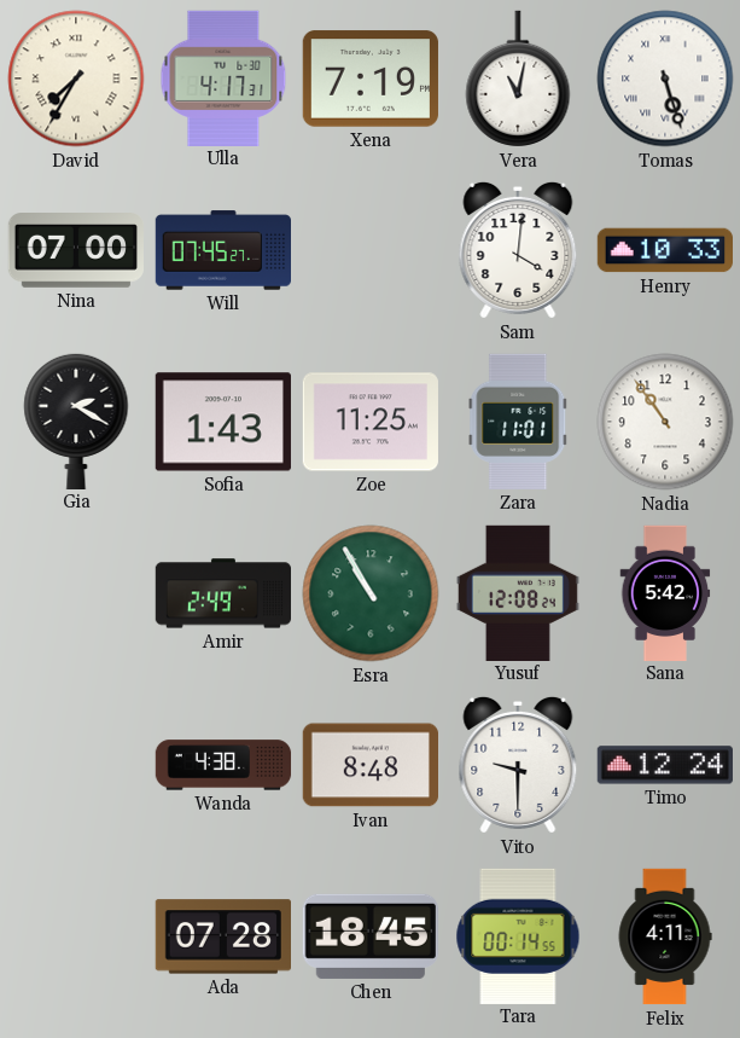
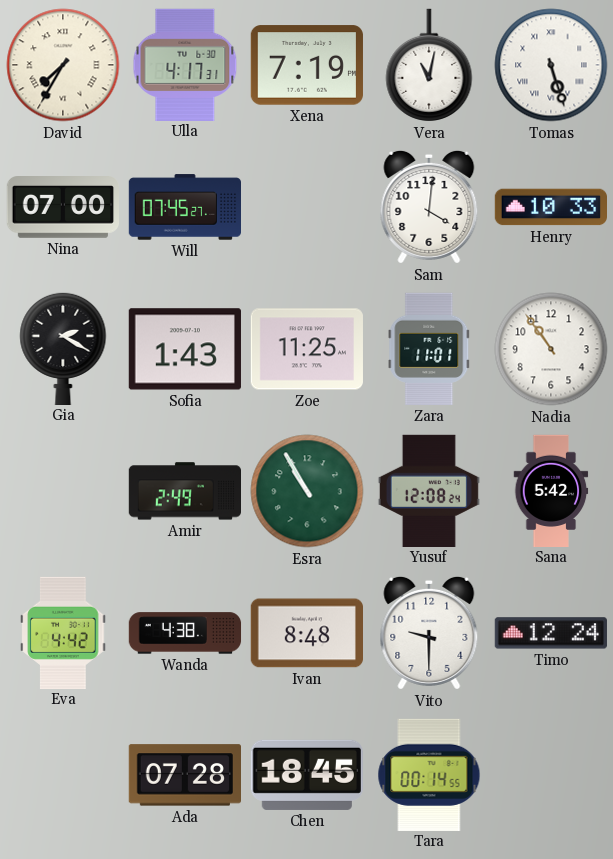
Eva: none -> 4:42 (63, 632)
Felix: 4:11 -> none (665, 936)
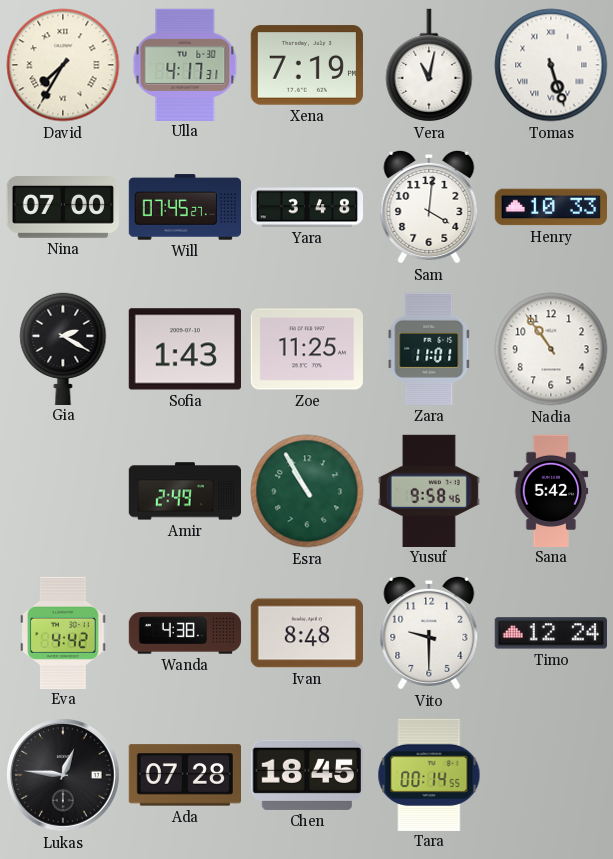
Yara: none -> 3:48 (306, 207)
Yusuf: 12:08 -> 9:58 (429, 490)
Lukas: none -> 12:46 (64, 776)
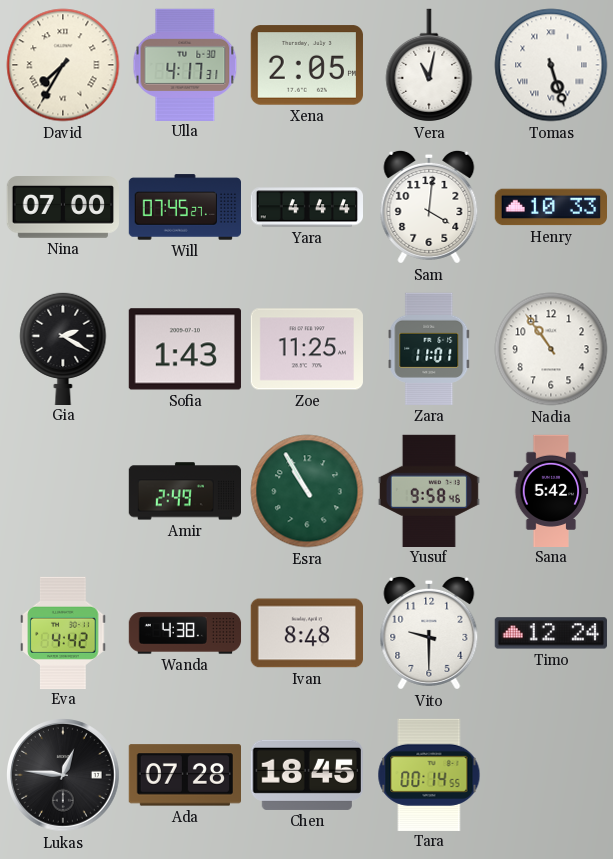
Xena: 7:19 -> 2:05 (307, 65)
Yara: 3:48 -> 4:44 (306, 207)
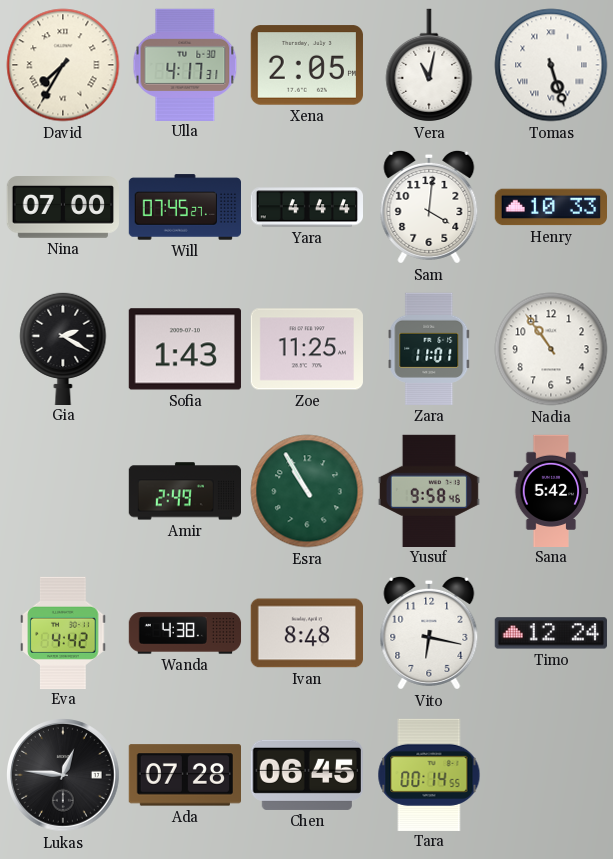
Vito: 9:30 -> 6:17 (429, 633)
Chen: 18:45 -> 06:45 (307, 775)
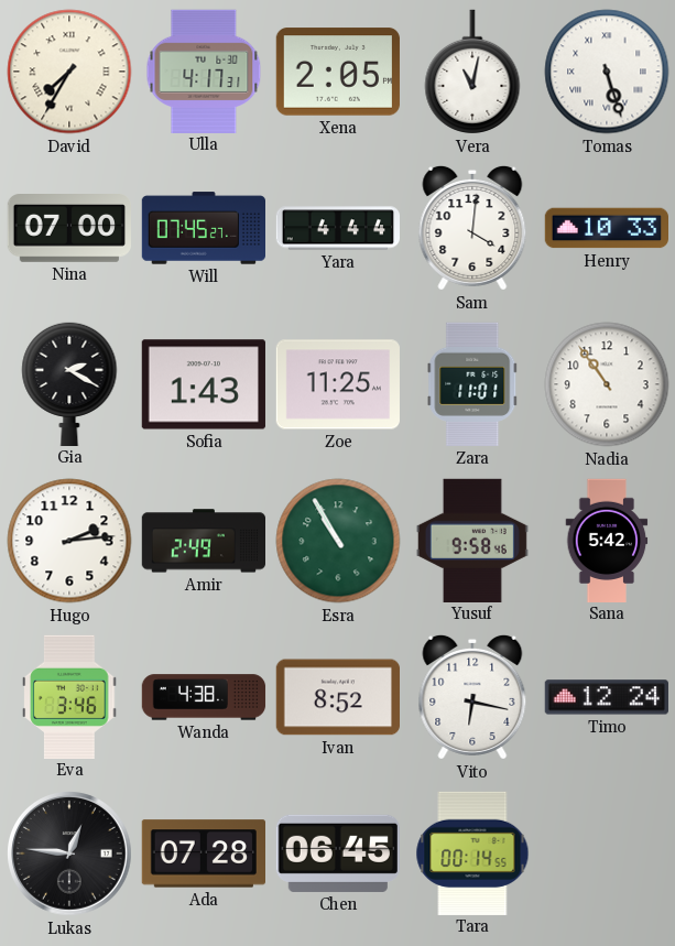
Hugo: none -> 2:14 (69, 541)
Eva: 4:42 -> 3:46 (69, 696)
Ivan: 8:48 -> 8:52 (337, 697)
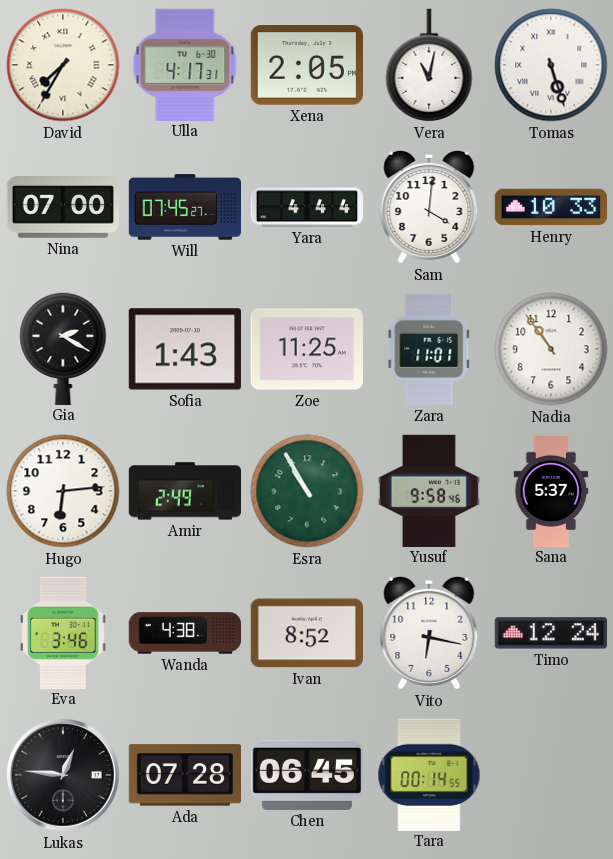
Hugo: 2:14 -> 6:14 (63, 491)
Sana: 5:42 -> 5:37 (551, 490)
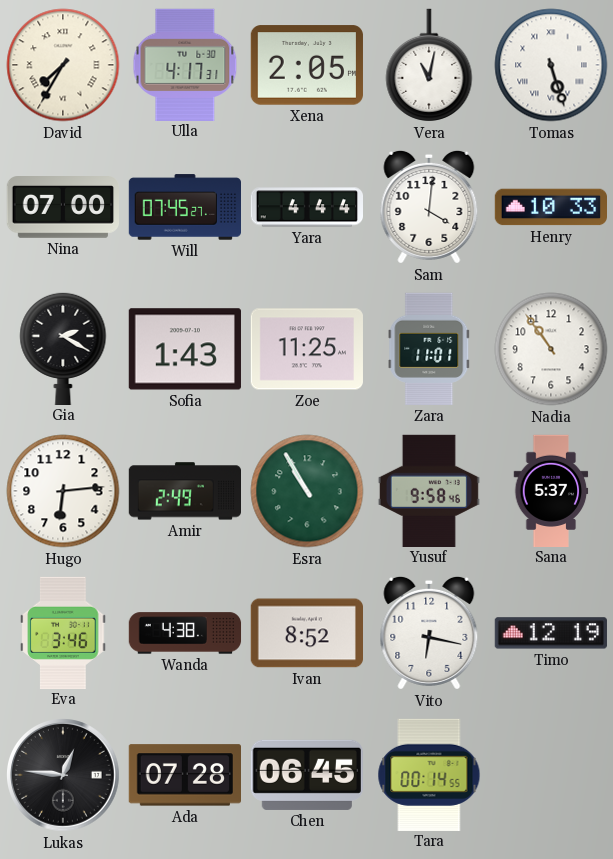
Timo: 12:24 -> 12:19 (550, 633)
